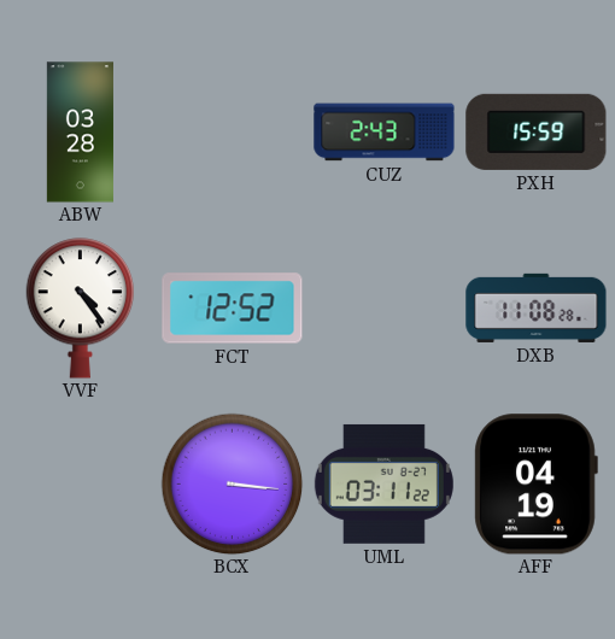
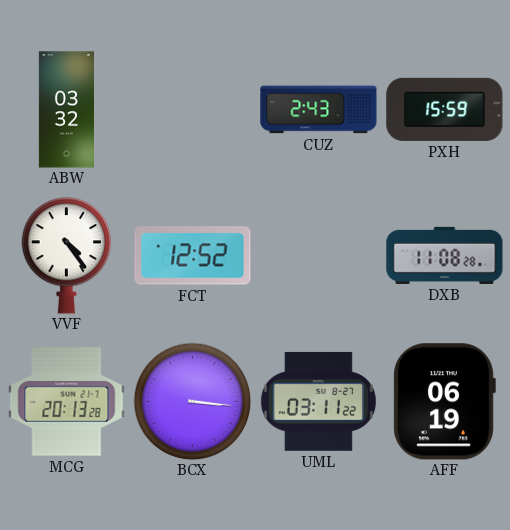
ABW: 03:28 -> 03:32 (66, 110)
MCG: none -> 20:13 (67, 402)
AFF: 04:19 -> 06:19 (444, 402)
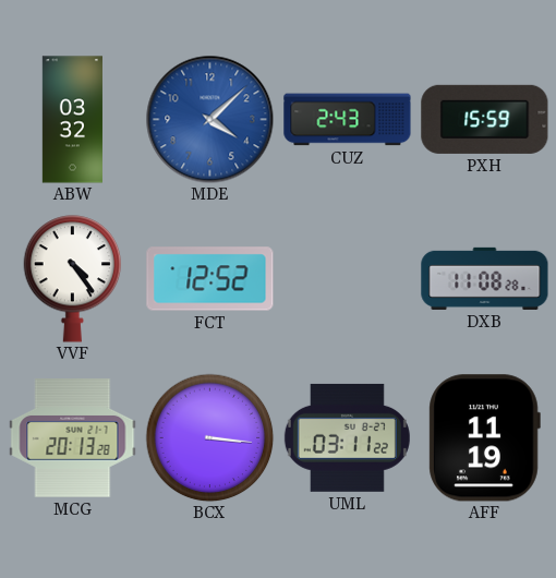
MDE: none -> 4:08 (209, 119)
AFF: 06:19 -> 11:19 (484, 438)
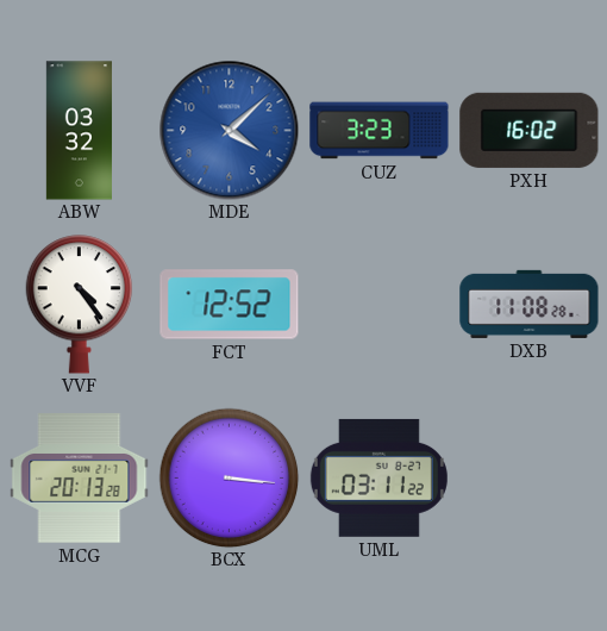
CUZ: 2:43 -> 3:23 (380, 131)
PXH: 15:59 -> 16:02 (530, 130)
AFF: 11:19 -> none (484, 438)
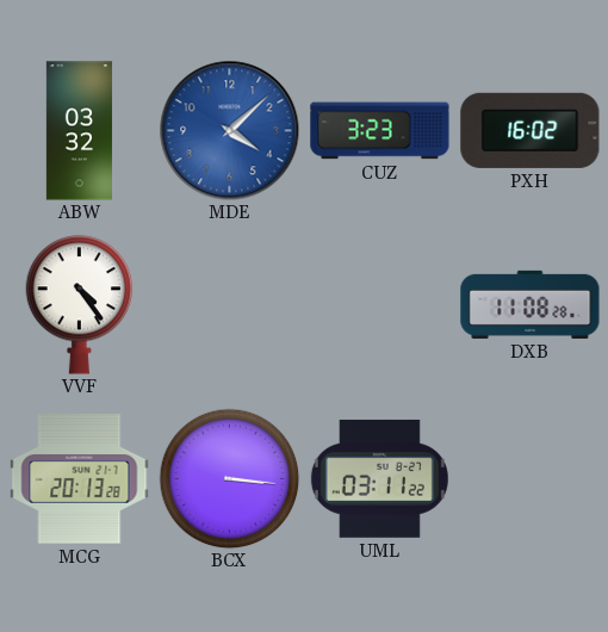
FCT: 12:52 -> none (230, 305)
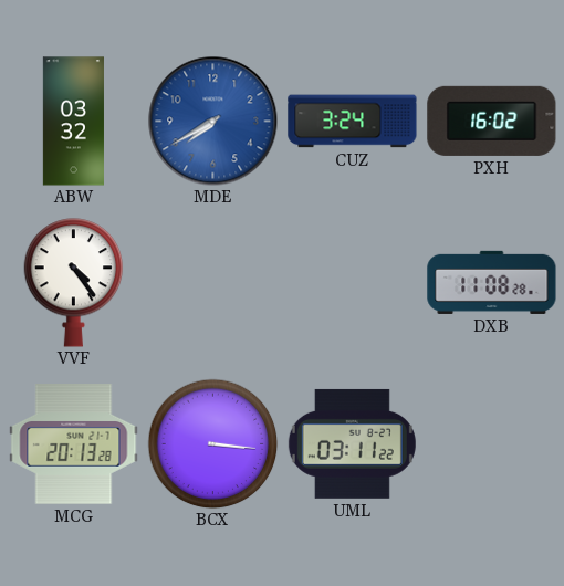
MDE: 4:08 -> 7:40 (212, 121)
CUZ: 3:23 -> 3:24 (353, 122)
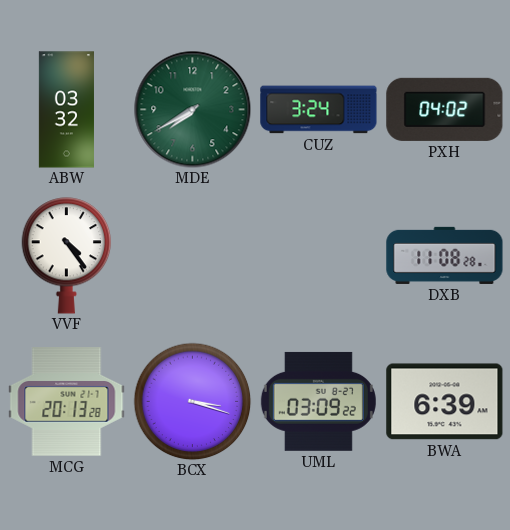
MDE dial: blue -> green (192, 109)
PXH: 16:02 -> 04:02 (445, 109)
BCX: 3:16 -> 3:18 (192, 401)
UML: 03:11 -> 03:09 (318, 401)
BWA: none -> 6:39 (445, 402)
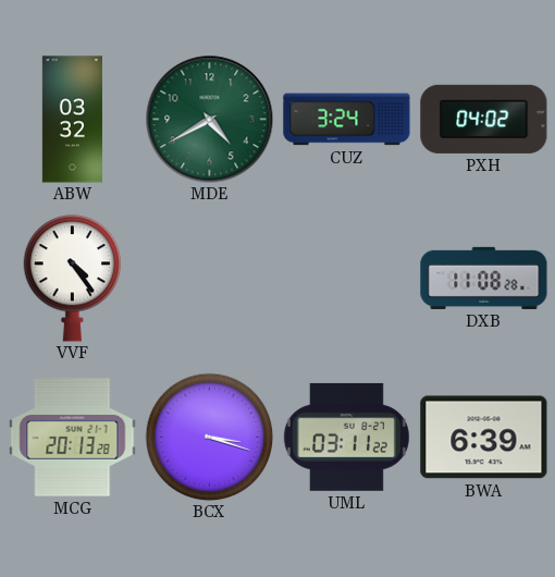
MDE: 7:40 -> 4:40 (209, 119)
UML: 03:09 -> 03:11 (346, 437)
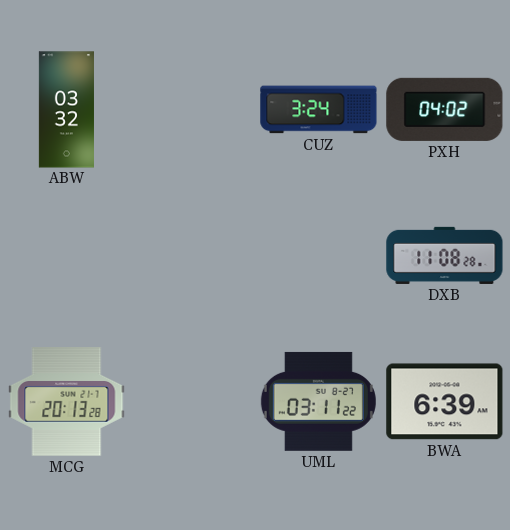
MDE: 4:40 -> none (209, 119)
VVF: 4:24 -> none (73, 279)
BCX: 3:18 -> none (209, 437)
